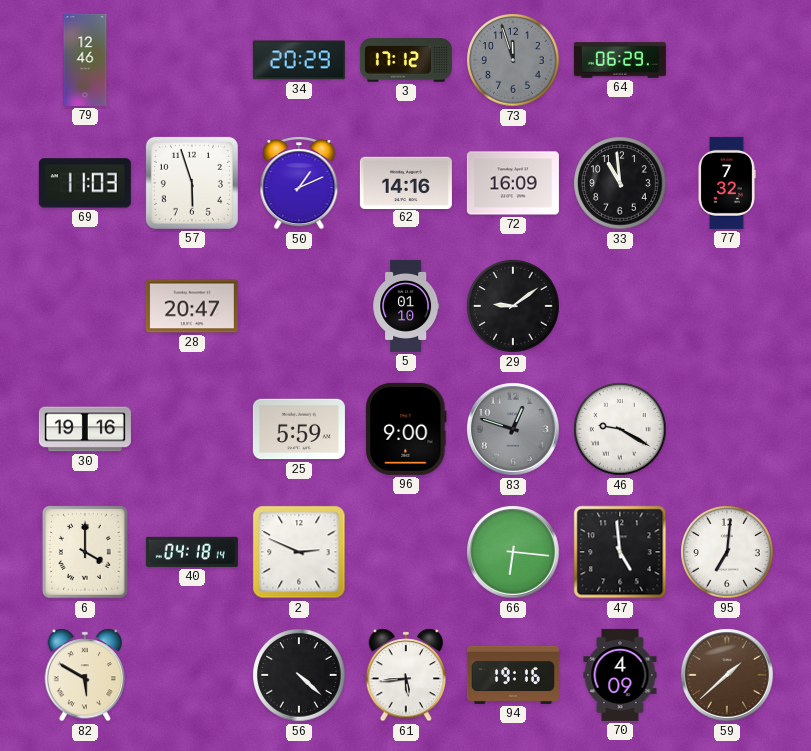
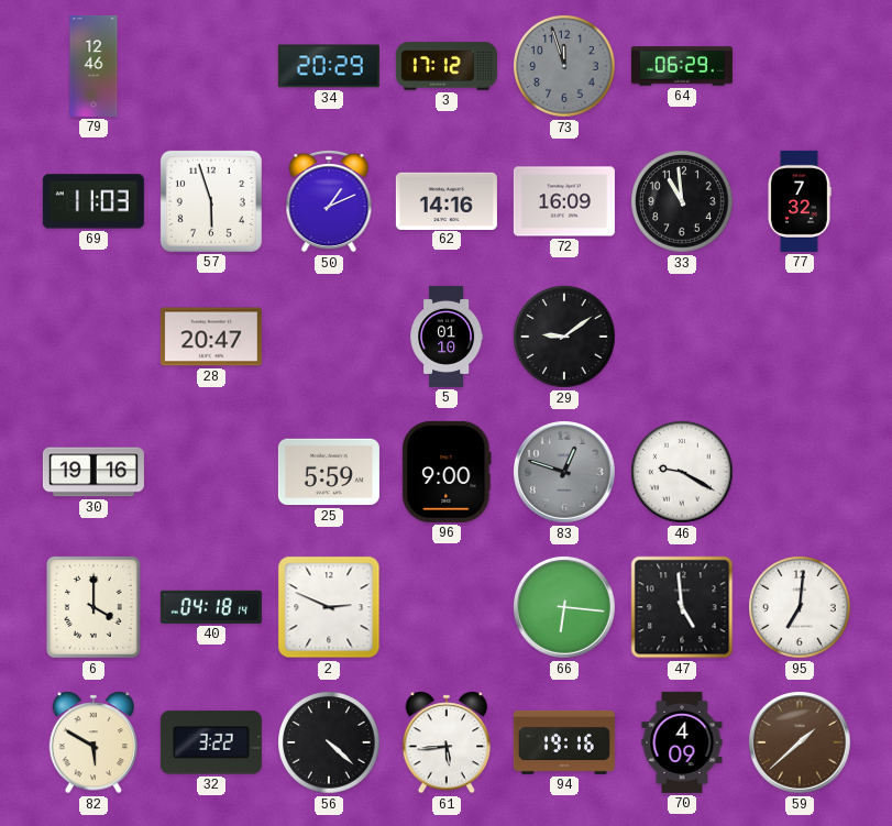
32: none -> 3:22 (211, 742)
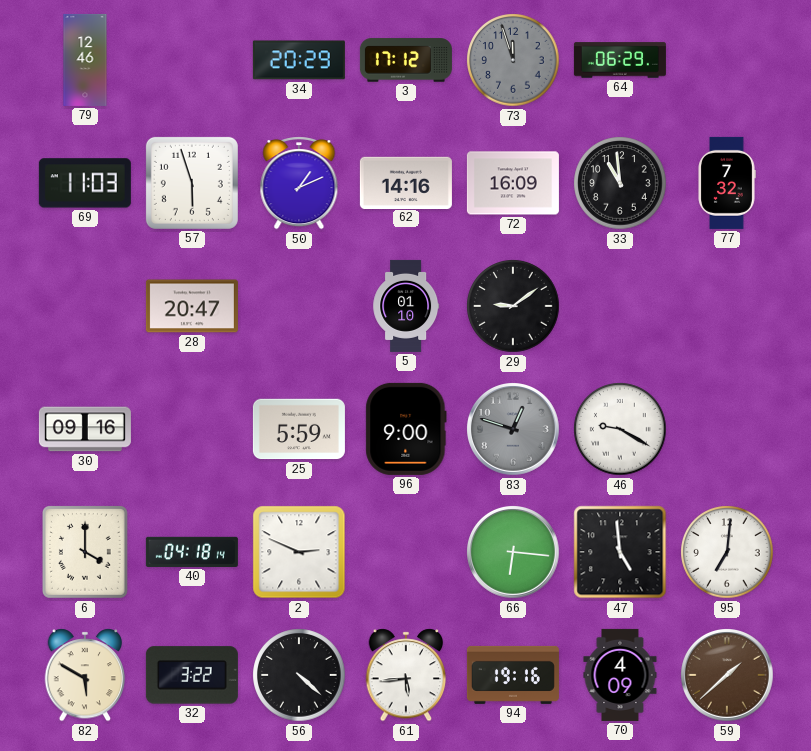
30: 19:16 -> 09:16 (85, 429)
